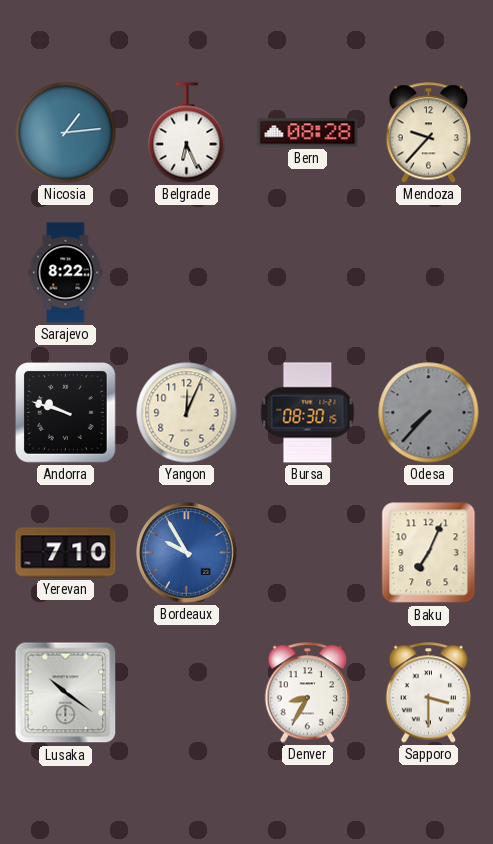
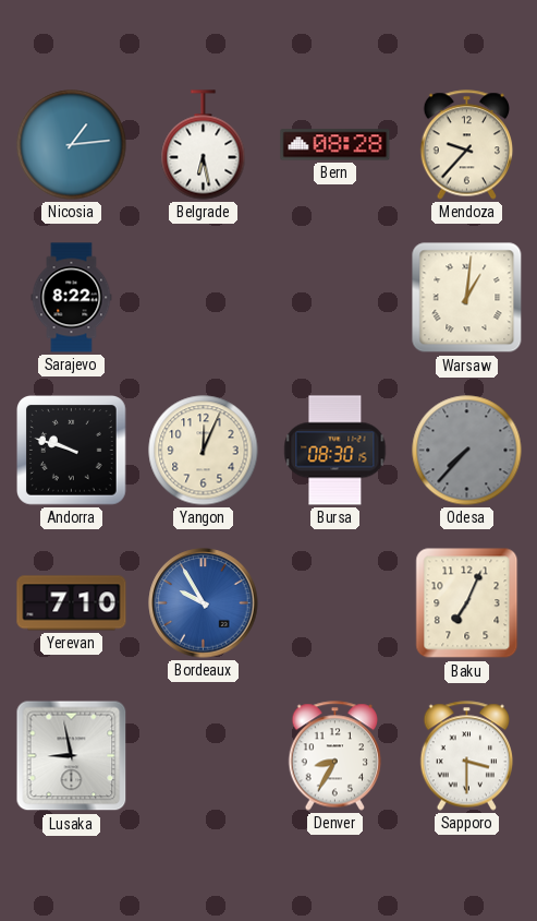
Belgrade: 6:26 -> 6:28 (204, 145)
Warsaw: none -> 1:01 (467, 298)
Lusaka: 10:21 -> 8:58 (72, 756)
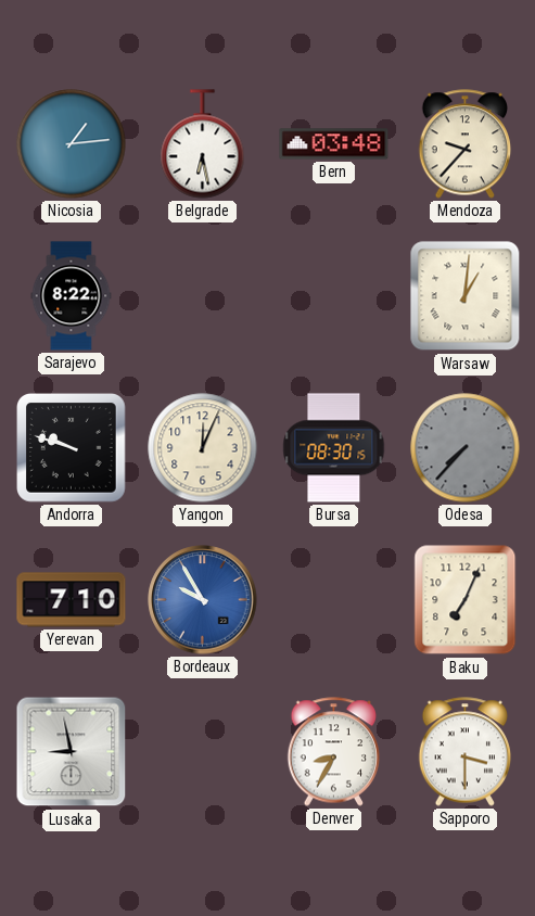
Bern: 08:28 -> 03:48 (334, 144)
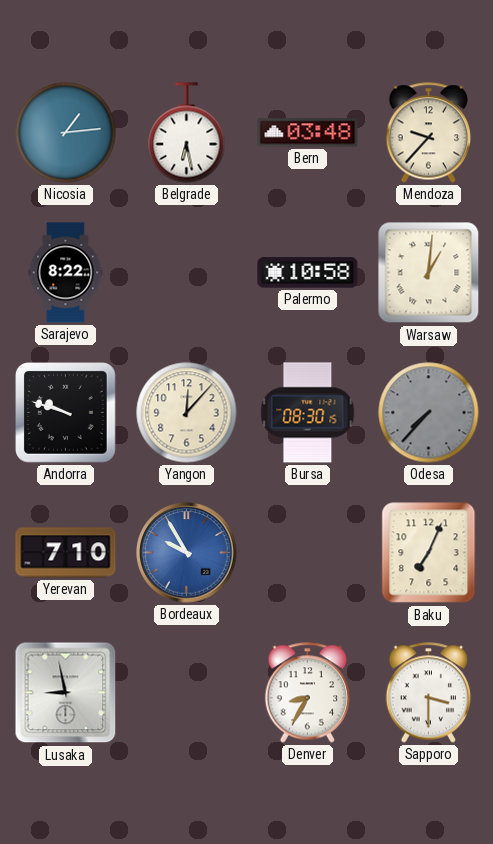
Palermo: none -> 10:58 (308, 273)
Yangon: 12:04 -> 12:07 (187, 413)
